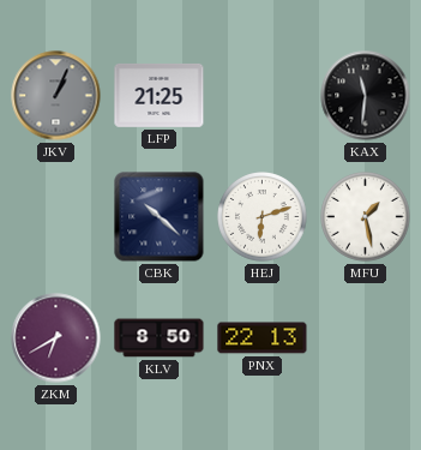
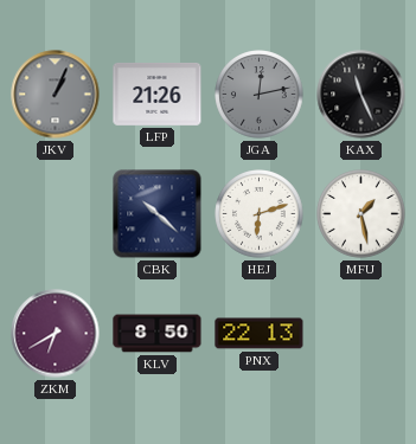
LFP: 21:25 -> 21:26 (158, 94)
JGA: none -> 12:13 (260, 95)
KAX: 11:31 -> 11:26 (361, 95)
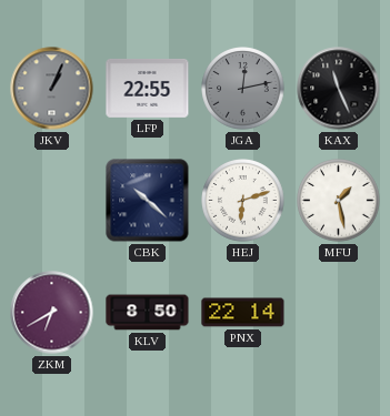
LFP: 21:26 -> 22:55 (148, 88)
PNX: 22:13 -> 22:14 (243, 313)
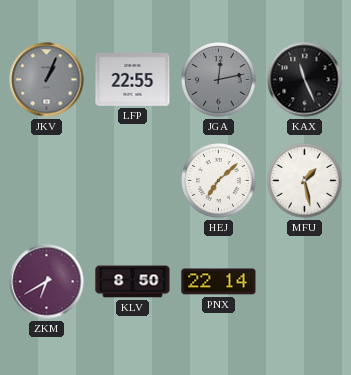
CBK: 10:22 -> none (148, 201)
HEJ: 6:12 -> 7:08 (219, 181)
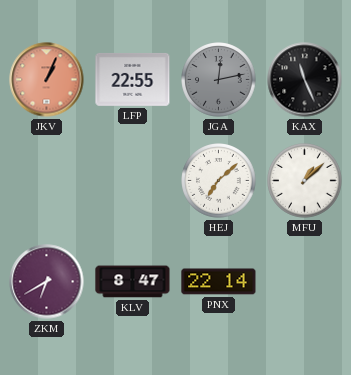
JKV dial: grey -> salmon (47, 80)
MFU: 1:28 -> 1:08 (305, 181)
KLV: 8:50 -> 8:47 (133, 282)
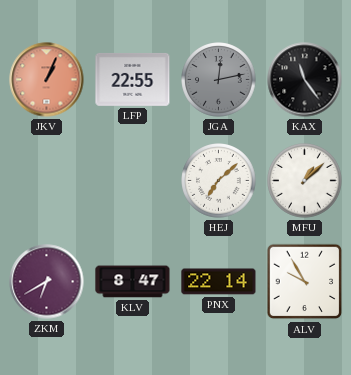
KAX: 11:26 -> 11:24 (305, 80)
ALV: none -> 9:55 (305, 282)
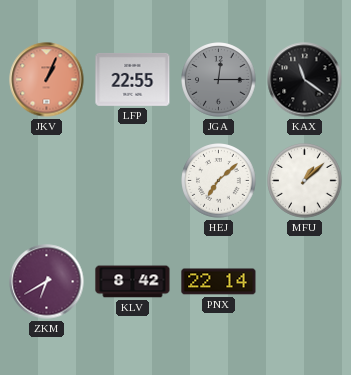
JGA: 12:13 -> 12:15 (219, 80)
KAX: 11:24 -> 11:21 (305, 80)
KLV: 8:47 -> 8:42 (133, 282)
ALV: 9:55 -> none (305, 282)
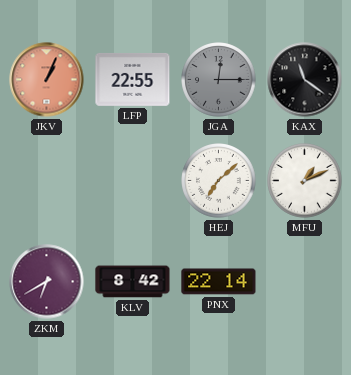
MFU: 1:08 -> 1:11 (305, 181)
